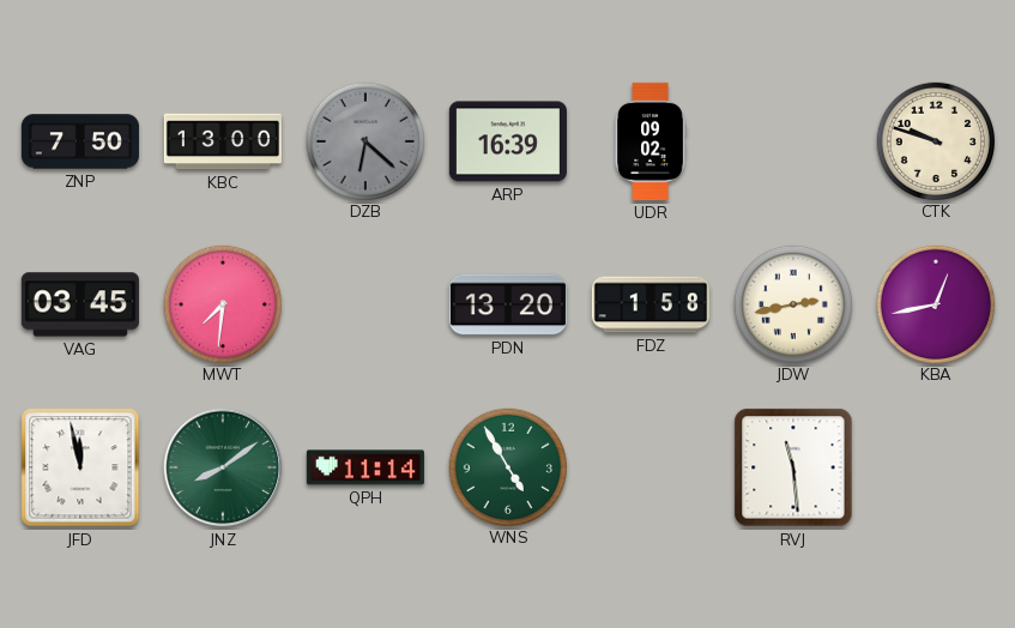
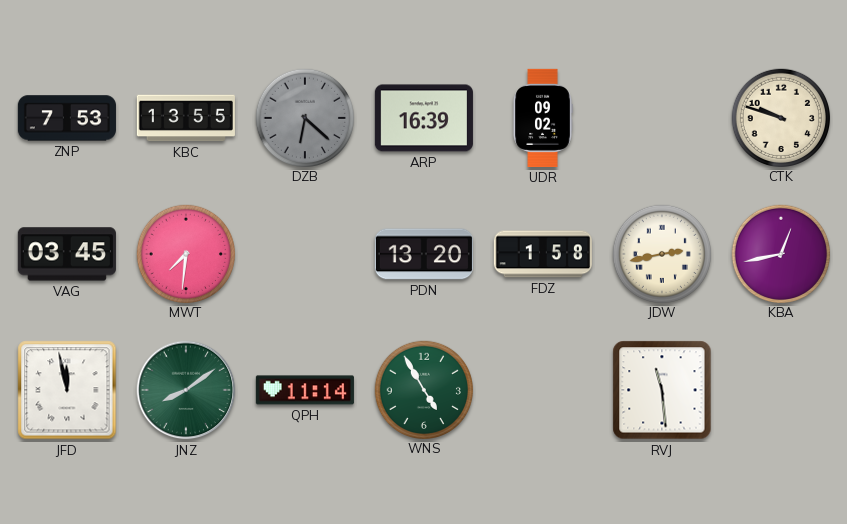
ZNP: 7:50 -> 7:53 (67, 118)
KBC: 13:00 -> 13:55 (186, 118)
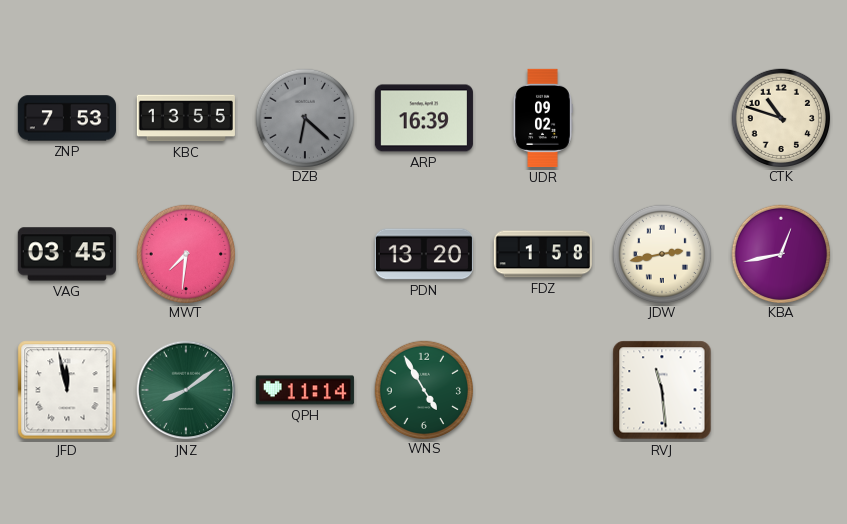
CTK: 9:48 -> 10:48 (780, 117)
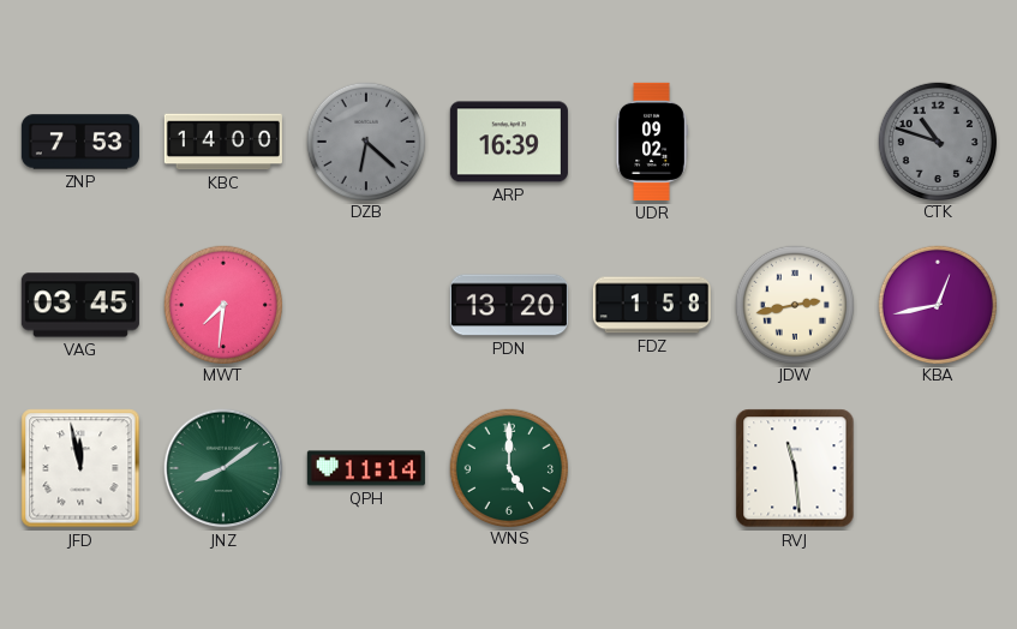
KBC: 13:55 -> 14:00 (223, 142)
CTK dial: cream -> grey (937, 140)
WNS: 4:55 -> 5:00 (508, 467)
